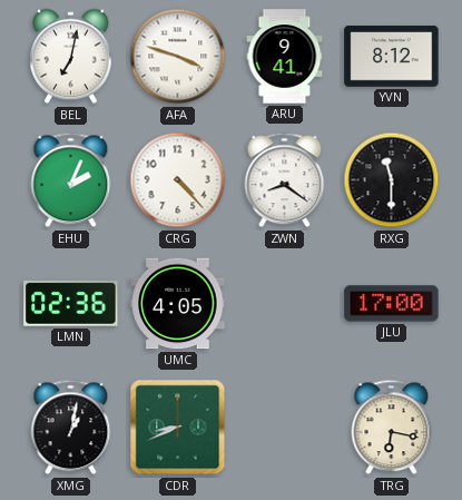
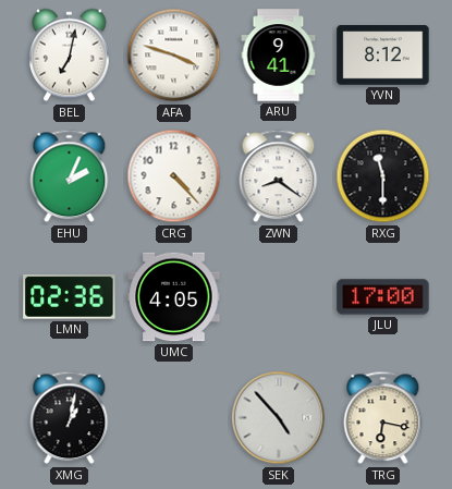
CDR: 8:41 -> none (178, 428)
SEK: none -> 4:53 (279, 418)
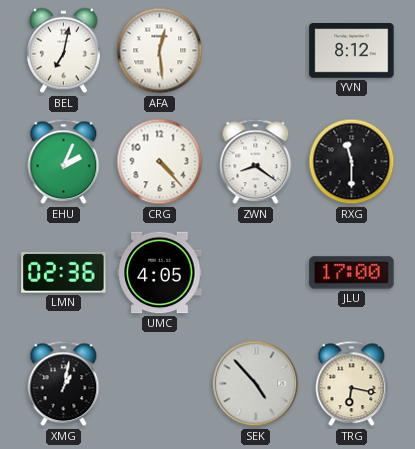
AFA: 3:48 -> 12:29 (160, 51)
ARU: 9:41 -> none (279, 56)
